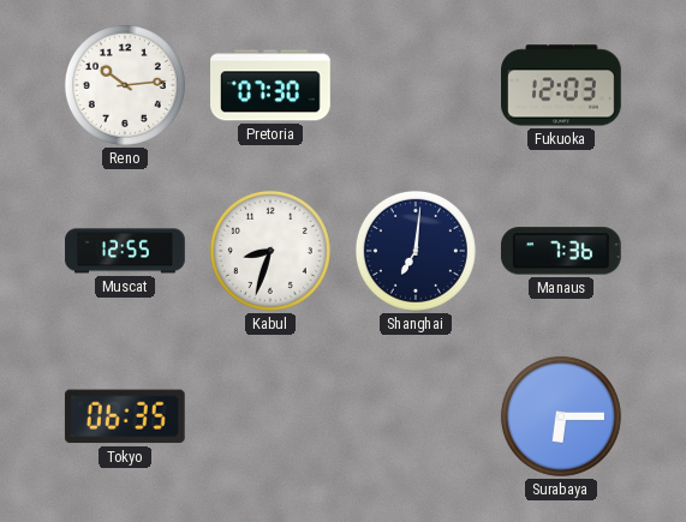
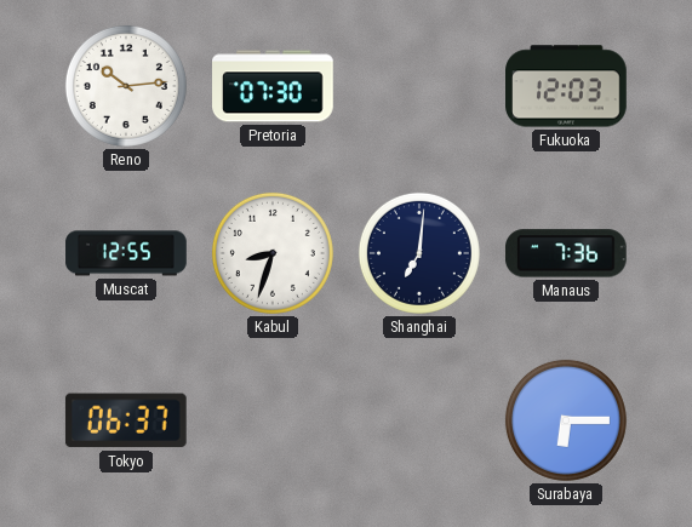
Tokyo: 06:35 -> 06:37 (126, 420)
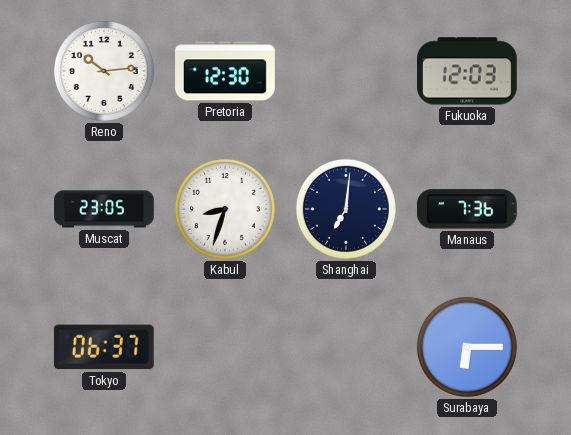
Pretoria: 07:30 -> 12:30 (226, 71)
Muscat: 12:55 -> 23:05 (104, 209)
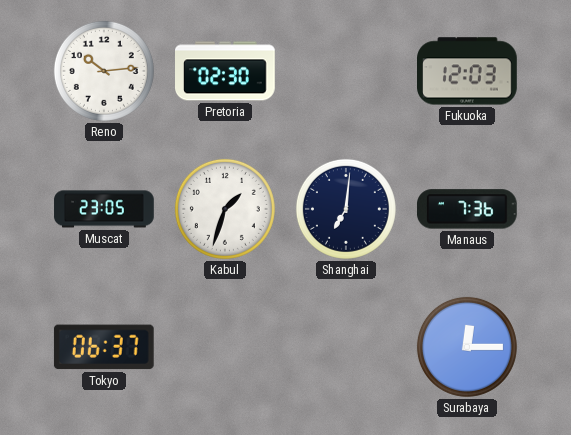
Pretoria: 12:30 -> 02:30 (226, 71)
Kabul: 8:33 -> 1:33 (225, 209)
Surabaya: 6:15 -> 12:15 (467, 347)
